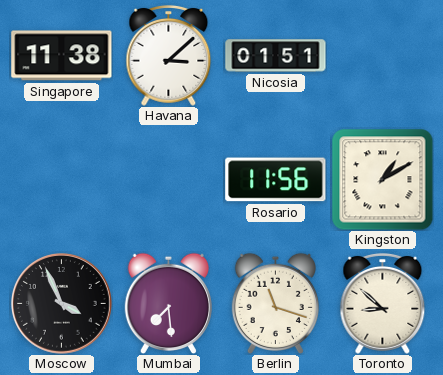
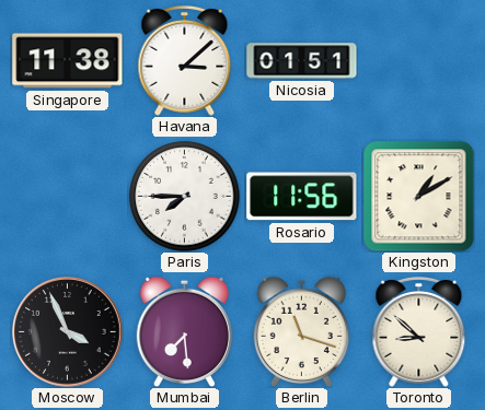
Paris: none -> 7:45 (185, 197)
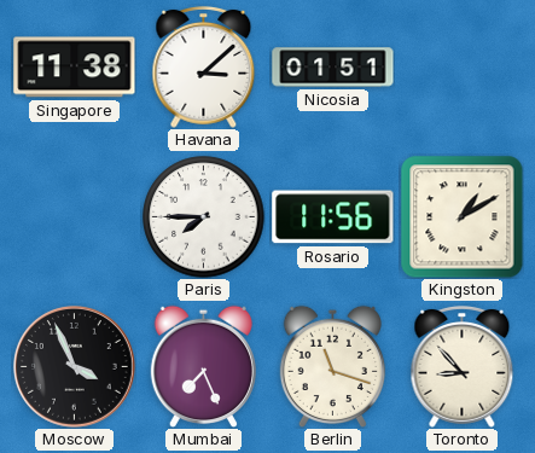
Mumbai: 7:29 -> 7:26 (203, 366)
Toronto: 8:52 -> 8:53 (463, 366)
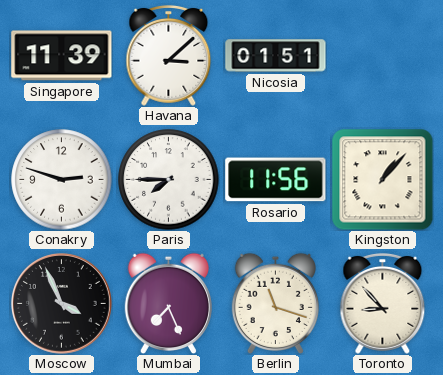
Singapore: 11:38 -> 11:39 (62, 56)
Conakry: none -> 2:48 (62, 180)
Kingston: 1:10 -> 1:07 (382, 179)
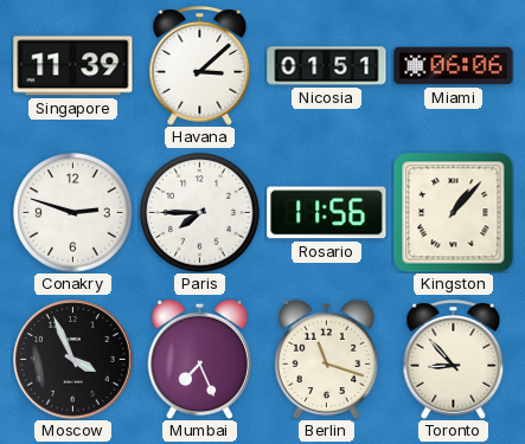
Miami: none -> 06:06 (454, 66)
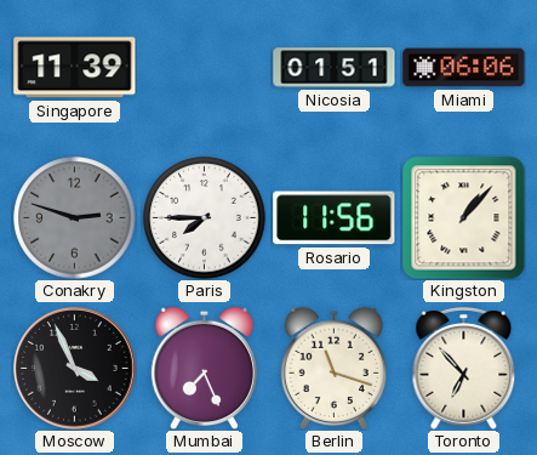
Havana: 3:08 -> none (200, 65)
Conakry dial: white -> grey (75, 218)
Toronto: 8:53 -> 6:53 (464, 368)
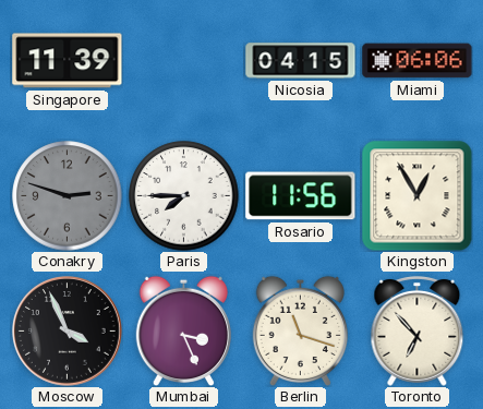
Nicosia: 01:51 -> 04:15 (301, 61)
Kingston: 1:07 -> 12:55 (416, 195)
Mumbai: 7:26 -> 3:26 (183, 330)
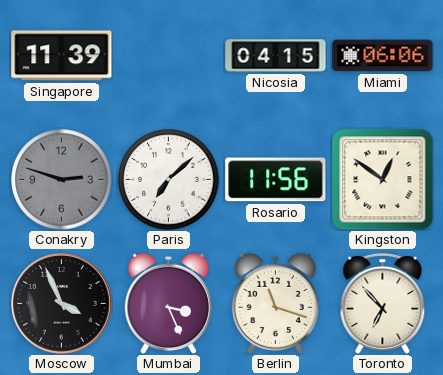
Paris: 7:45 -> 7:08 (169, 180)
Kingston: 12:55 -> 12:51 (382, 179)
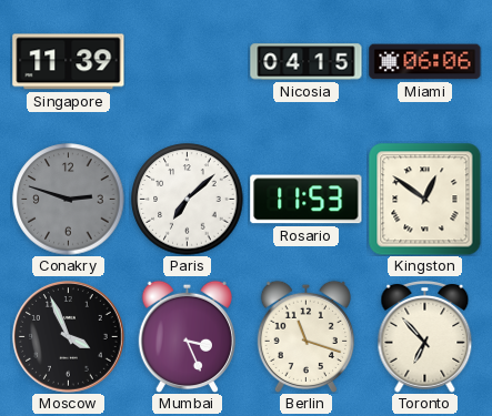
Rosario: 11:56 -> 11:53 (307, 200)
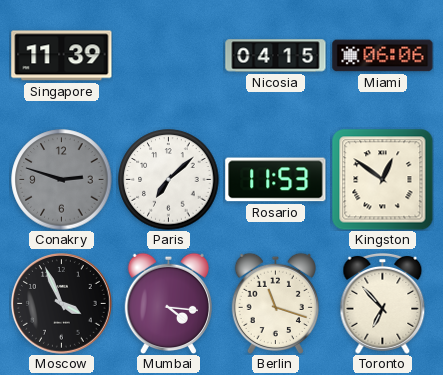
Mumbai: 3:26 -> 4:16 (168, 303)
